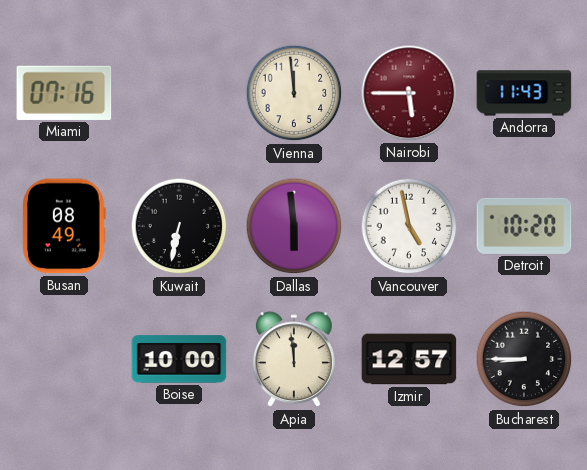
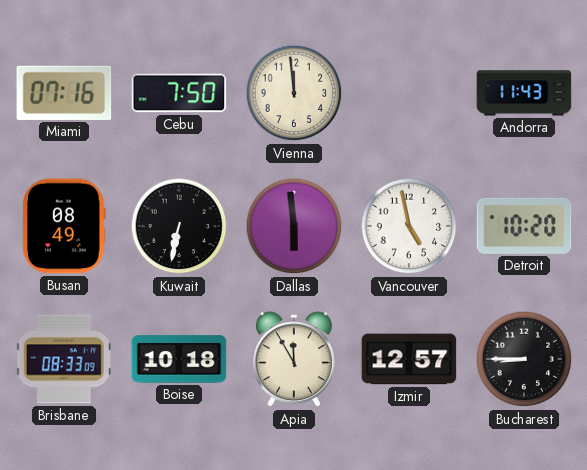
Cebu: none -> 7:50 (179, 93)
Nairobi: 5:45 -> none (409, 93)
Brisbane: none -> 08:33 (64, 359)
Boise: 10:00 -> 10:18 (179, 359)
Apia: 11:59 -> 11:55 (294, 360)
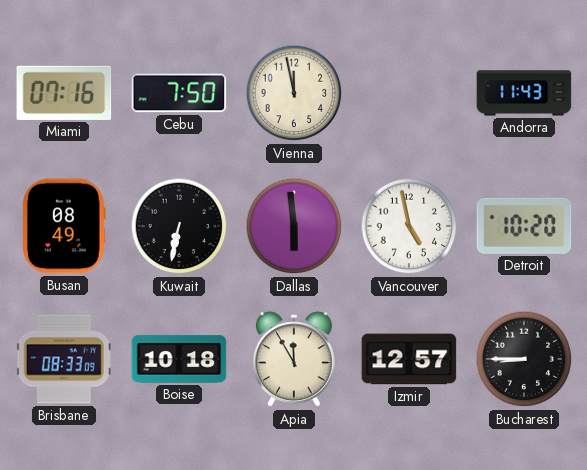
Vienna: 11:59 -> 11:58 (294, 93)
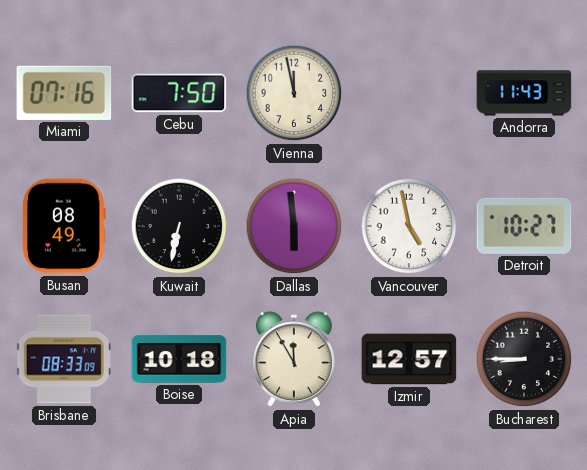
Detroit: 10:20 -> 10:27 (524, 226)
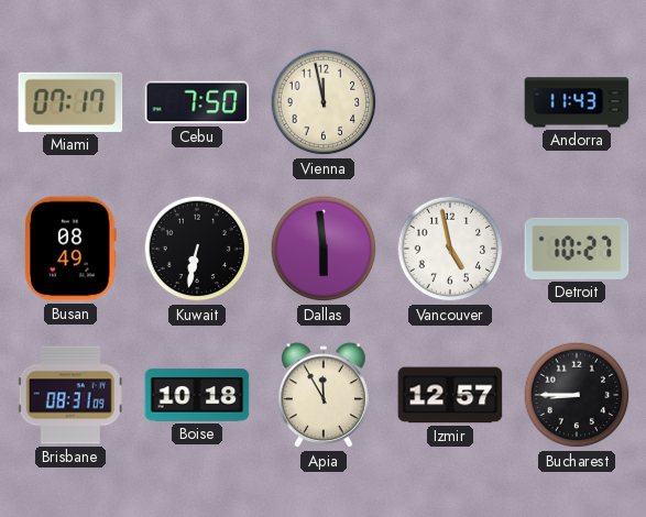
Miami: 07:16 -> 07:17 (70, 102)
Brisbane: 08:33 -> 08:31 (70, 395)
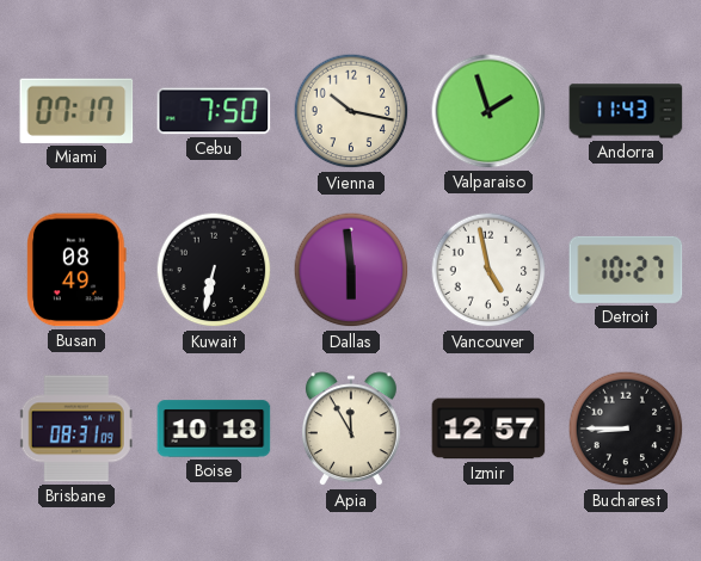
Vienna: 11:58 -> 10:17 (351, 111)
Valparaiso: none -> 1:57 (488, 111)
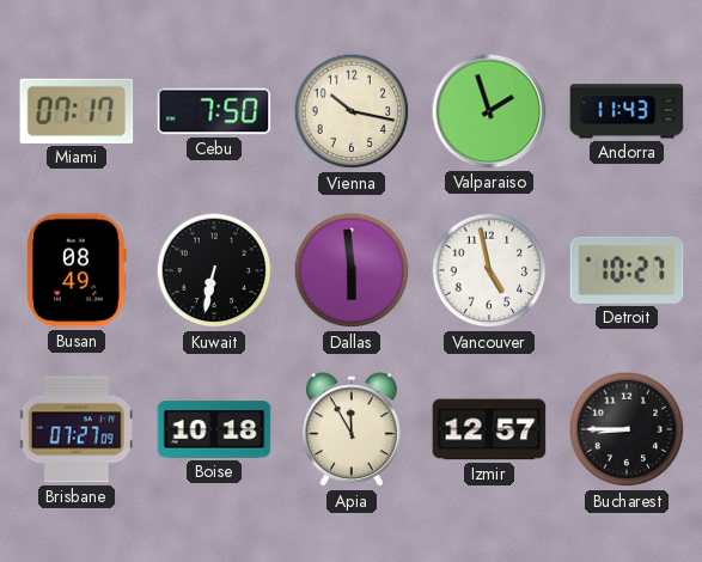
Brisbane: 08:31 -> 07:27 (77, 429)
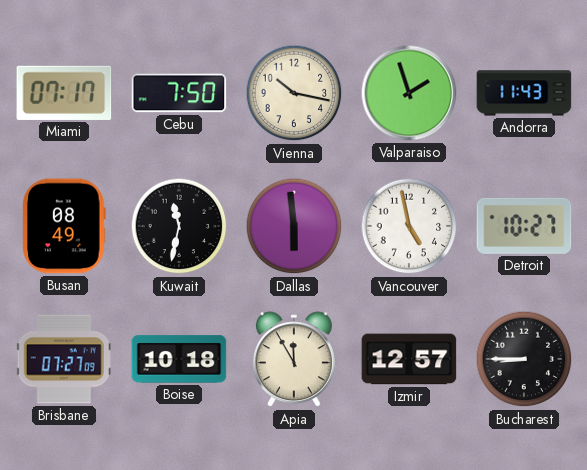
Kuwait: 6:32 -> 11:32 (179, 226)
